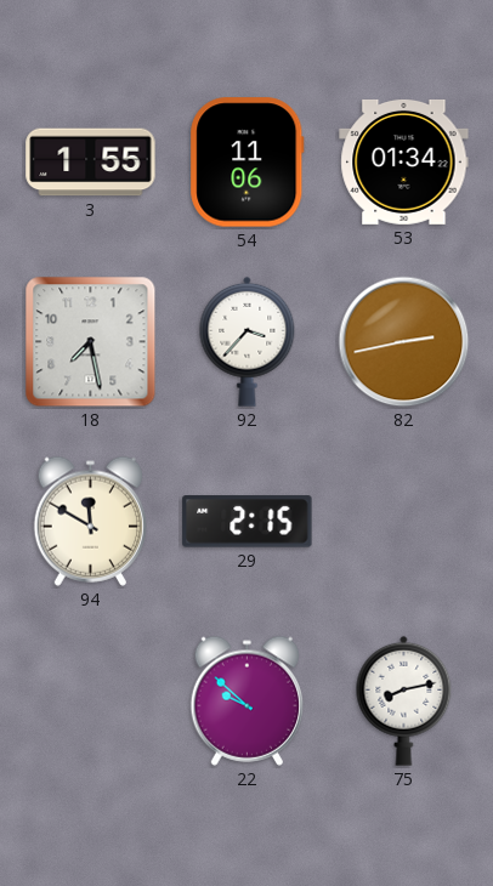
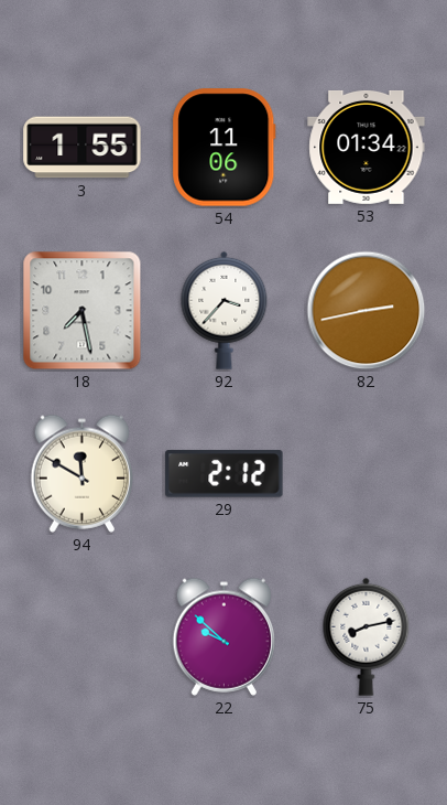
29: 2:15 -> 2:12 (225, 474)
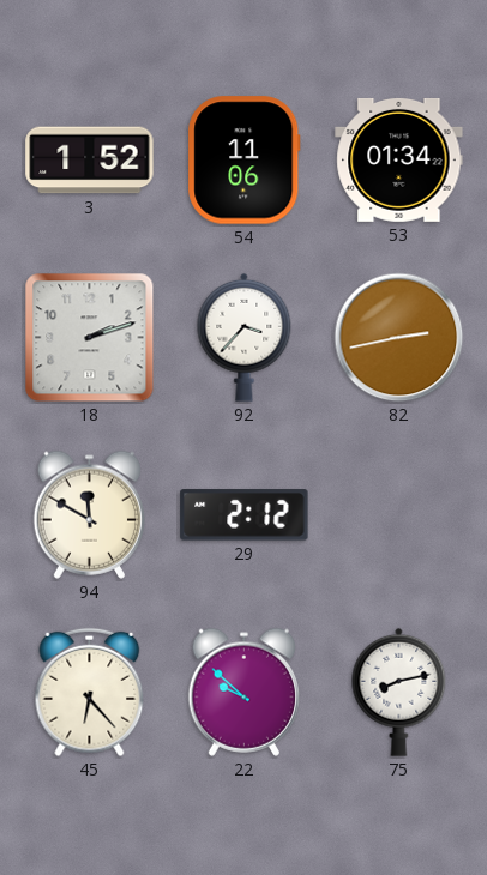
3: 1:55 -> 1:52 (90, 161)
18: 7:28 -> 2:12 (90, 338)
45: none -> 6:23 (90, 693)
